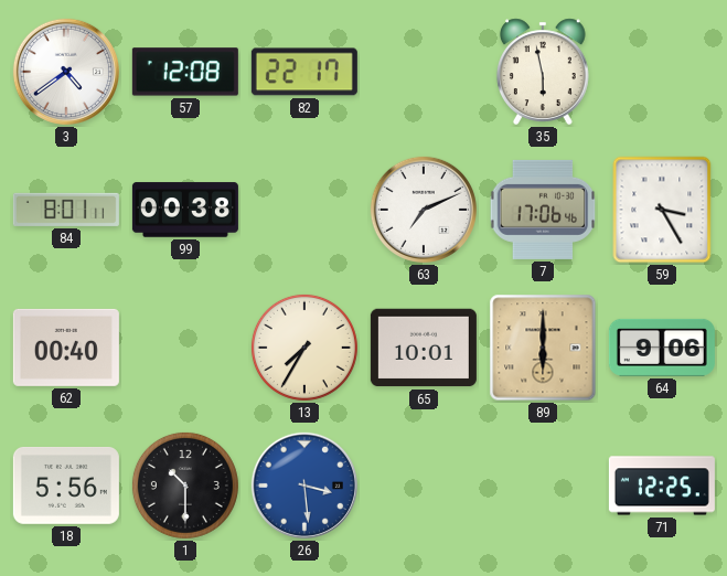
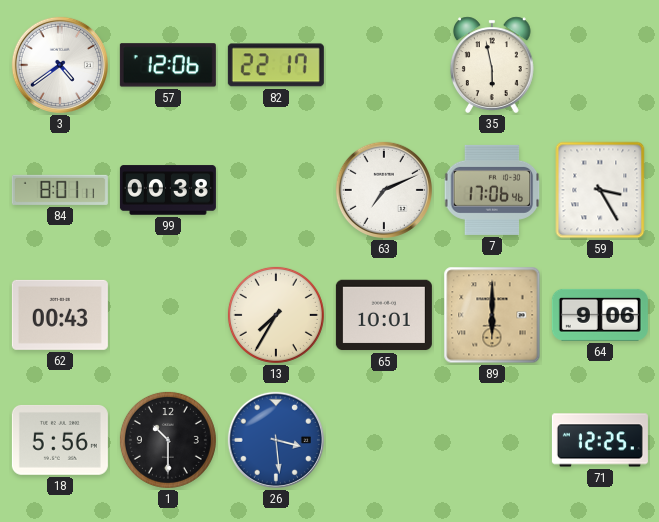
57: 12:08 -> 12:06 (168, 65)
62: 00:40 -> 00:43 (60, 315)
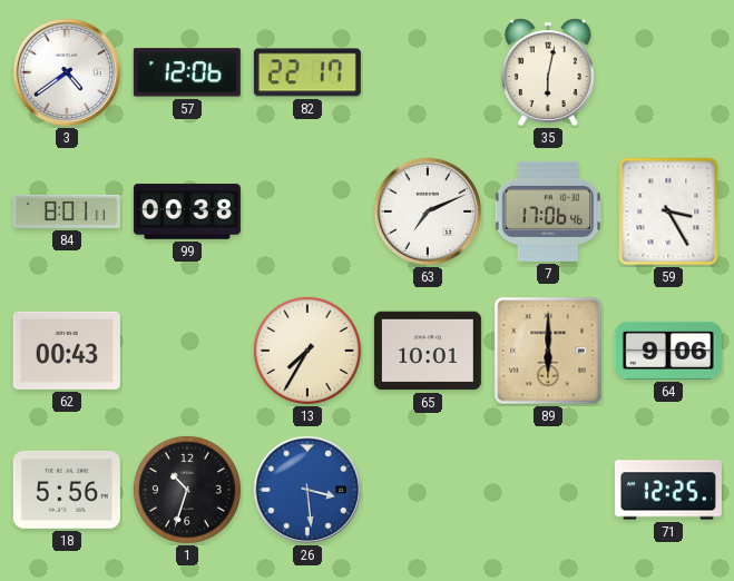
35: 5:58 -> 6:02 (548, 72)
1: 10:30 -> 10:33 (187, 490)
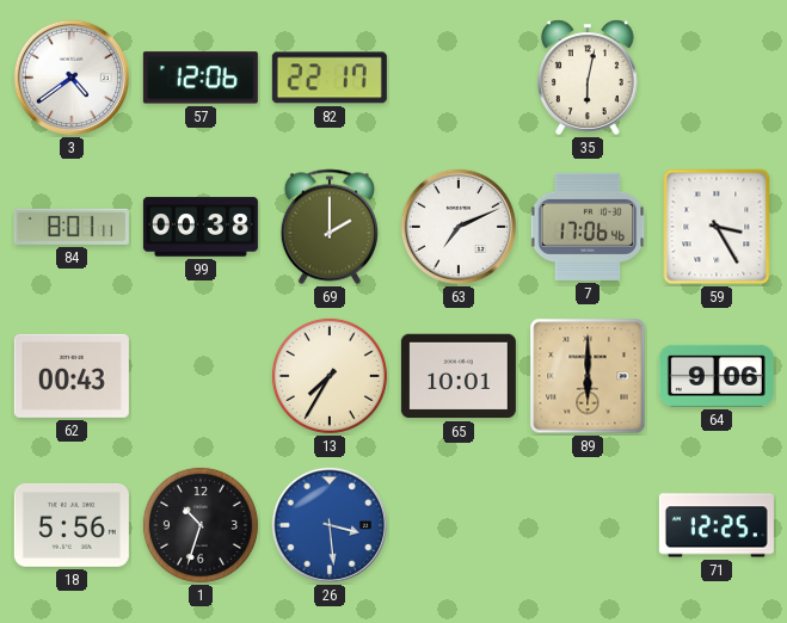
69: none -> 2:00 (330, 227)
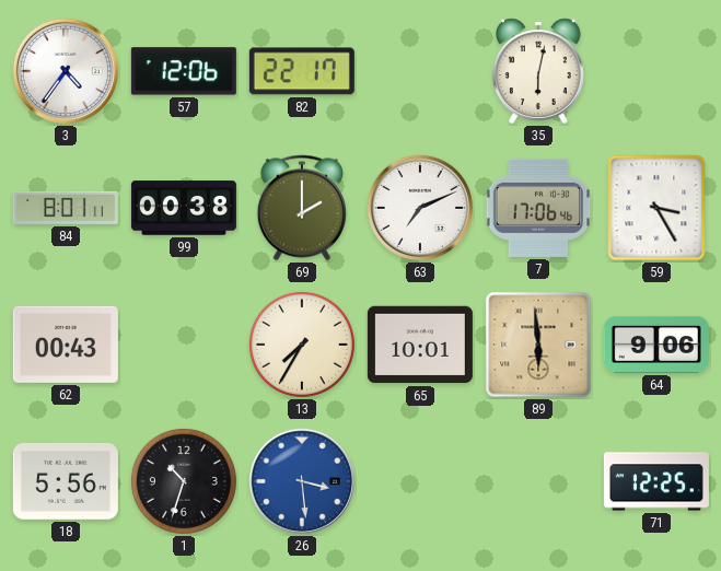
3: 4:39 -> 4:36 (66, 71)
89: 6:00 -> 5:59 (538, 345)
